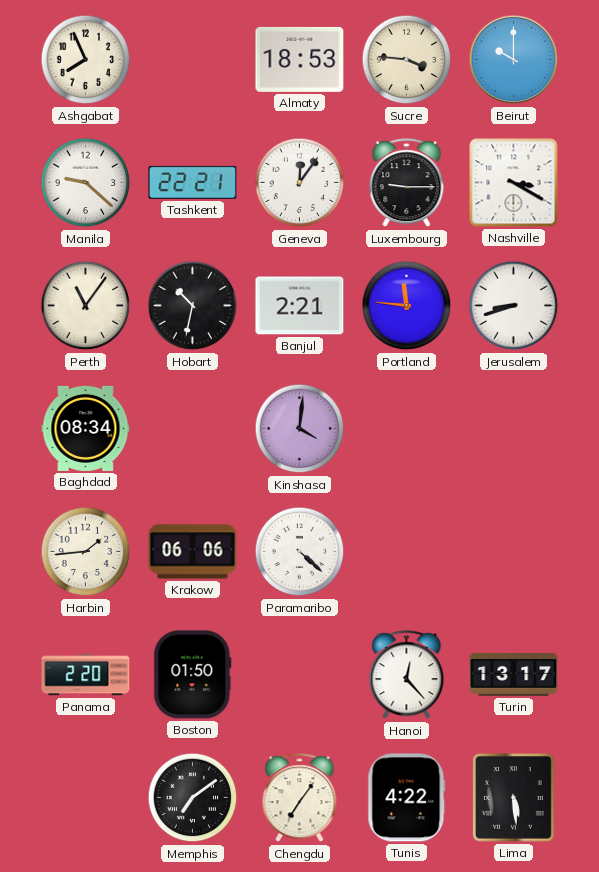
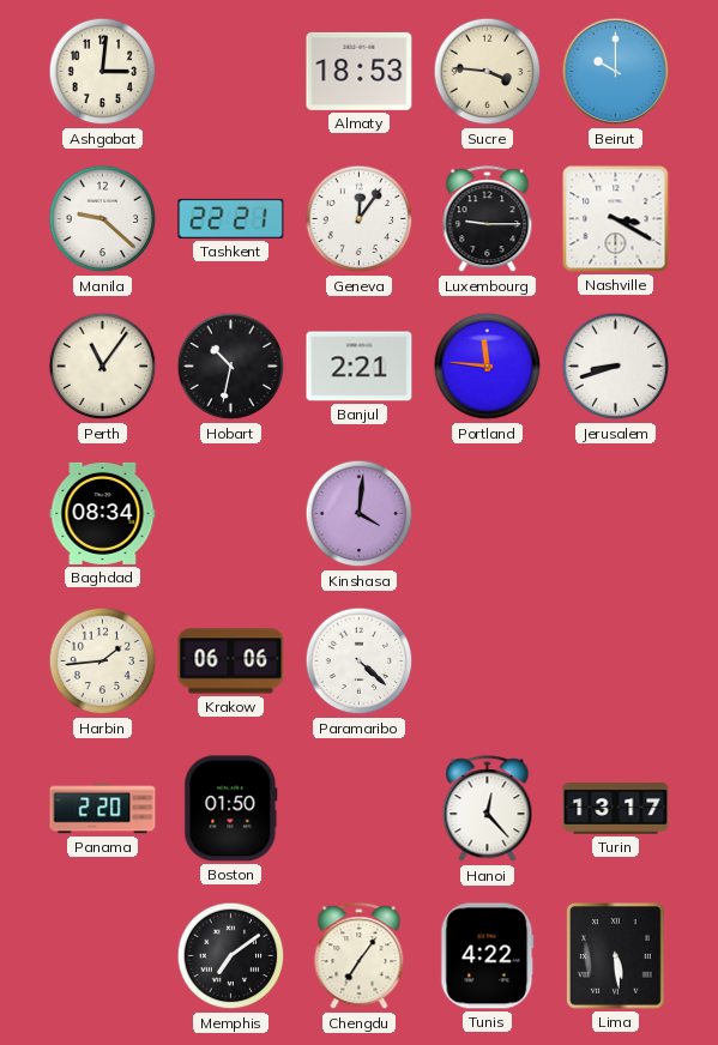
Ashgabat: 7:56 -> 3:01 (103, 72)
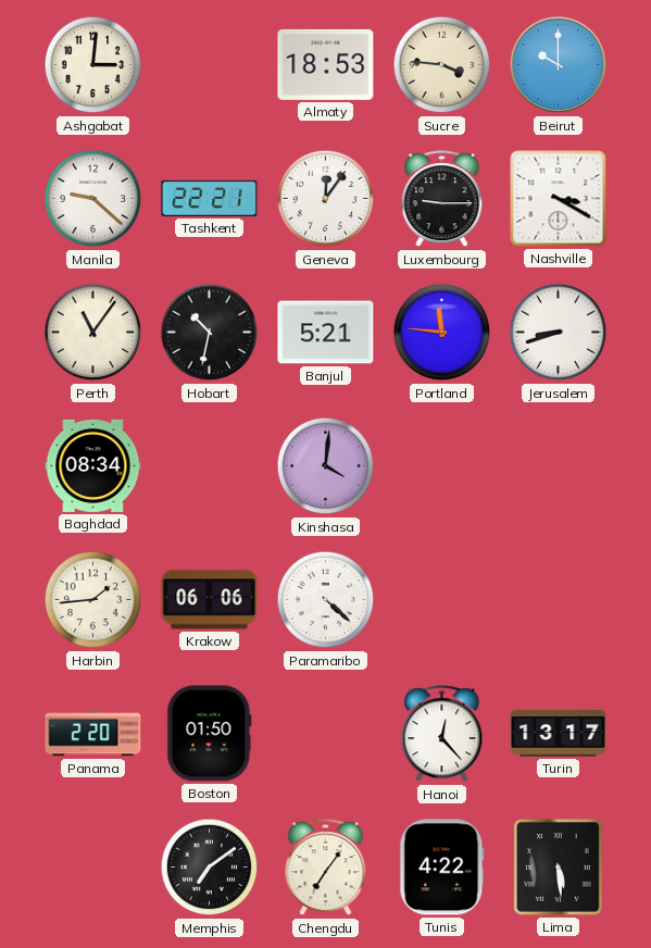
Banjul: 2:21 -> 5:21 (326, 333)
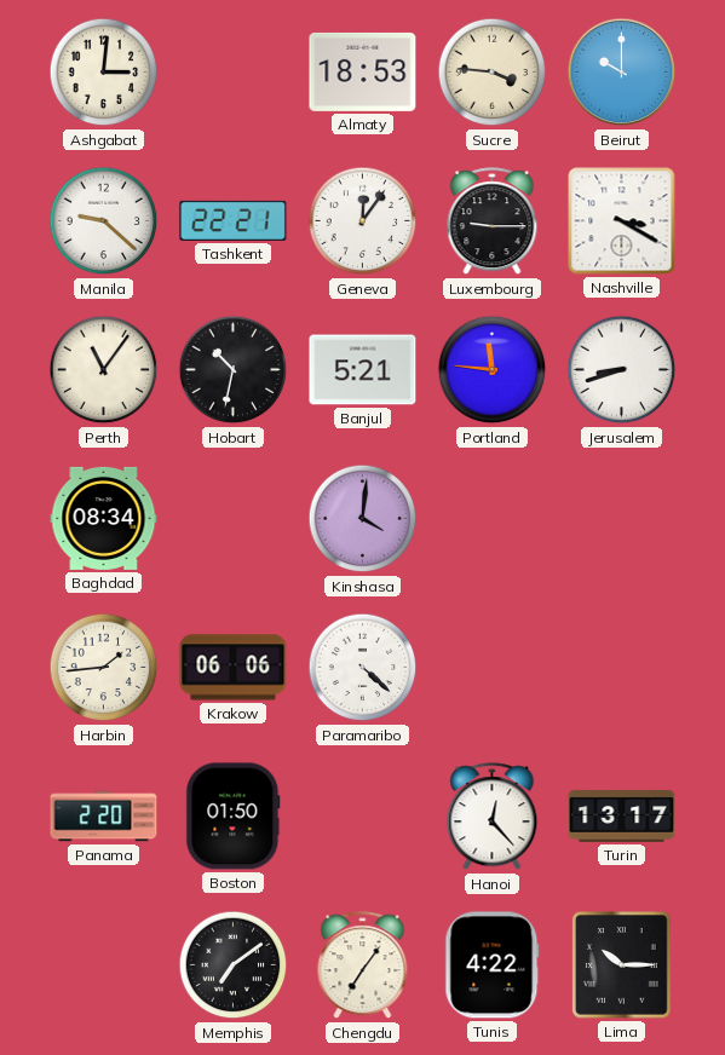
Lima: 5:29 -> 10:15 (622, 965)
